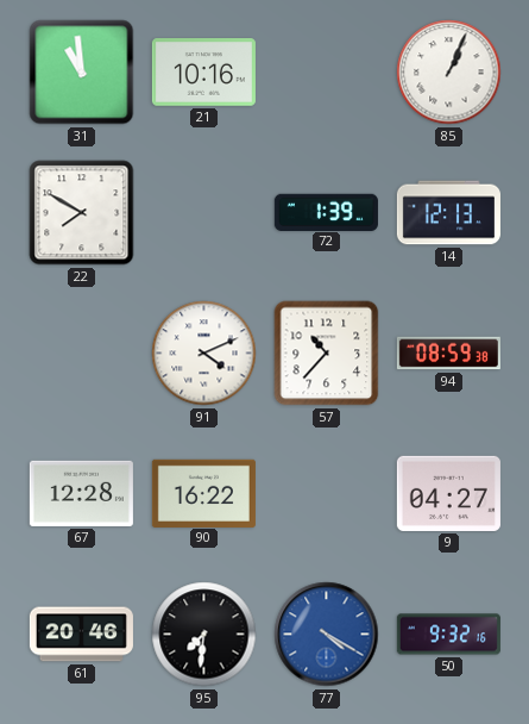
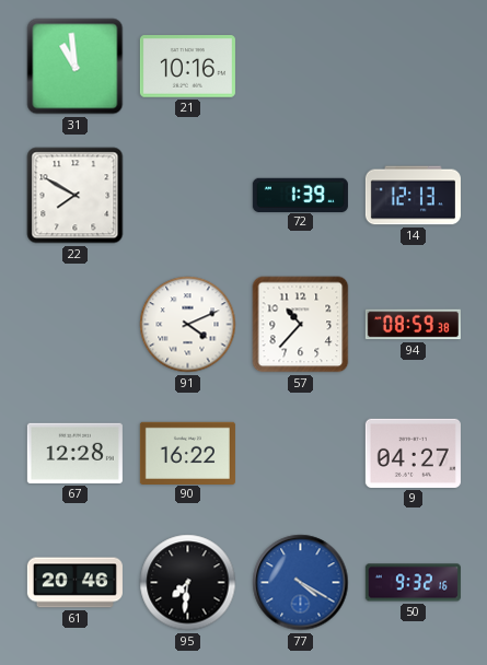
85: 1:04 -> none (449, 73)
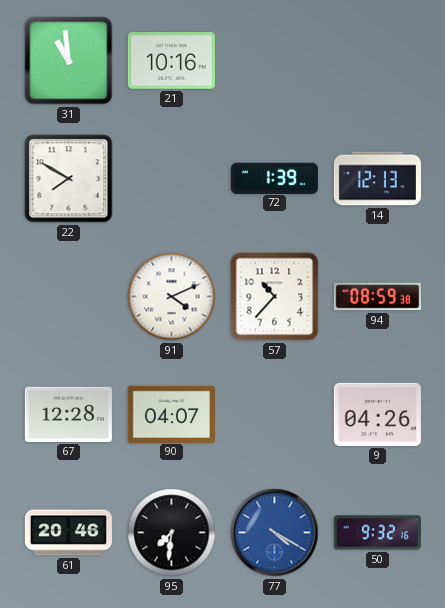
90: 16:22 -> 04:07 (171, 414)
9: 04:27 -> 04:26 (377, 414)
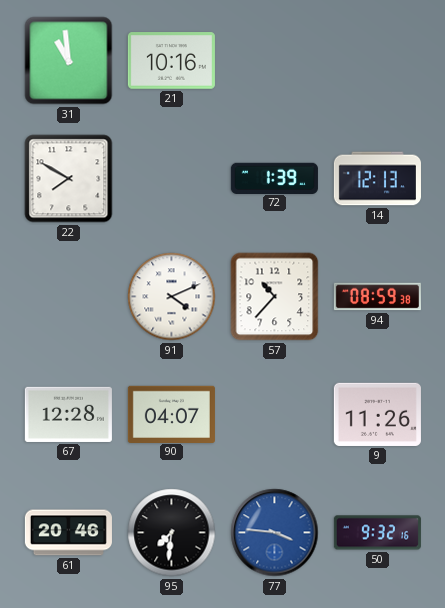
9: 04:26 -> 11:26 (377, 414)
77: 4:20 -> 3:46 (275, 533)
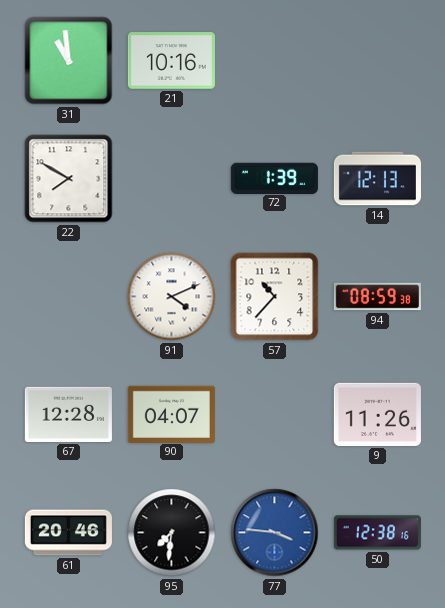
50: 9:32 -> 12:38 (377, 533)
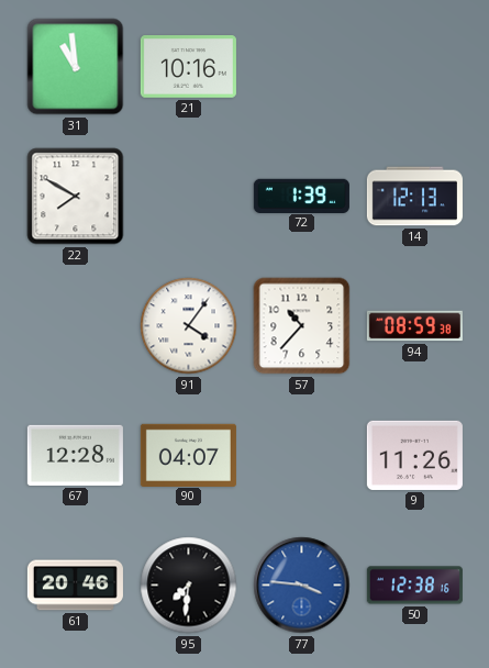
91: 4:11 -> 4:06 (189, 326)
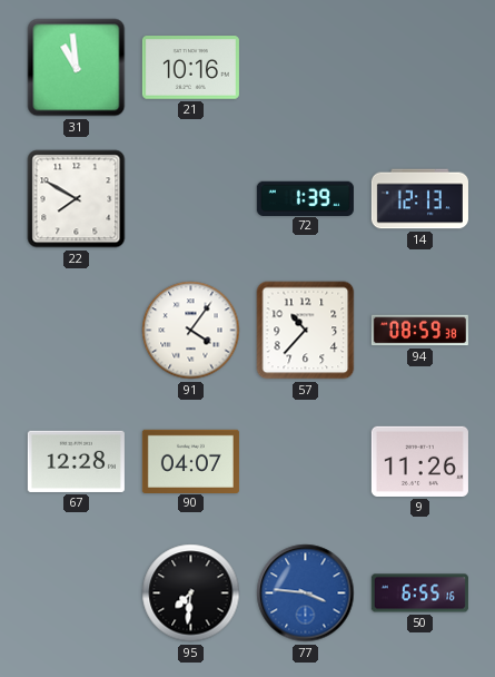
61: 20:46 -> none (75, 586)
50: 12:38 -> 6:55 (419, 593)
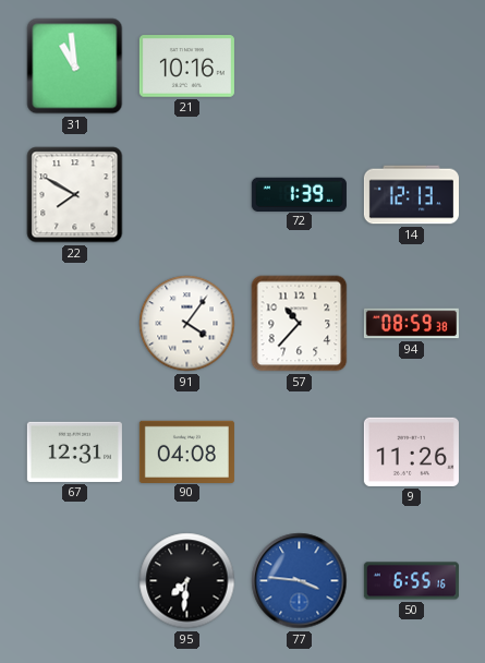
67: 12:28 -> 12:31 (74, 451)
90: 04:07 -> 04:08 (186, 451)
